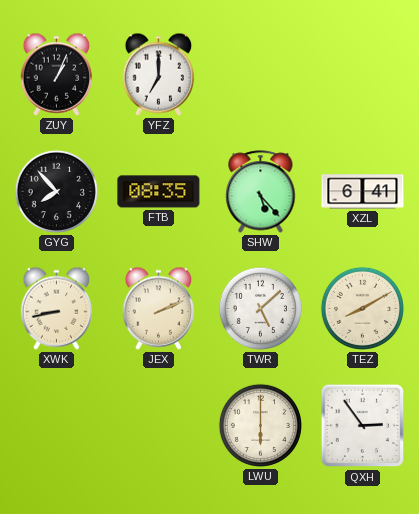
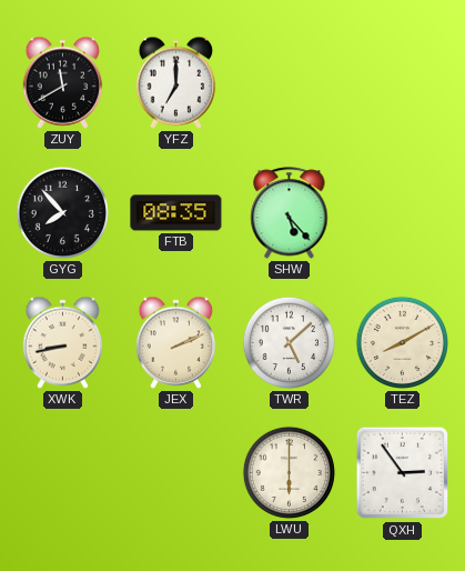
ZUY: 1:04 -> 11:40 (63, 82)
XZL: 6:41 -> none (363, 192)
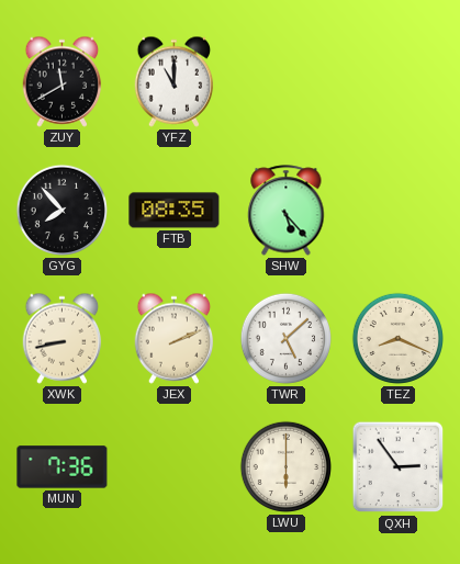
YFZ: 7:00 -> 11:00 (175, 81)
TEZ: 8:10 -> 8:19 (397, 338)
MUN: none -> 7:36 (63, 467)
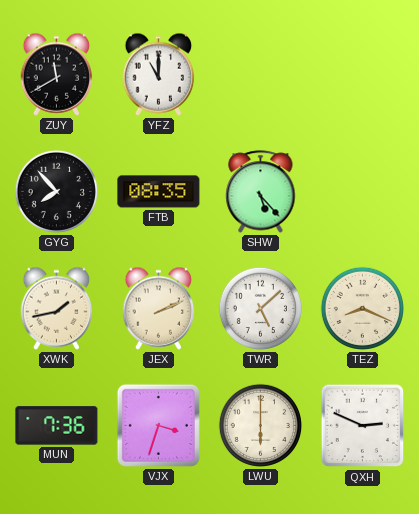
XWK: 8:43 -> 1:43 (57, 308)
VJX: none -> 3:33 (158, 425)
QXH: 2:54 -> 2:49 (363, 426)
